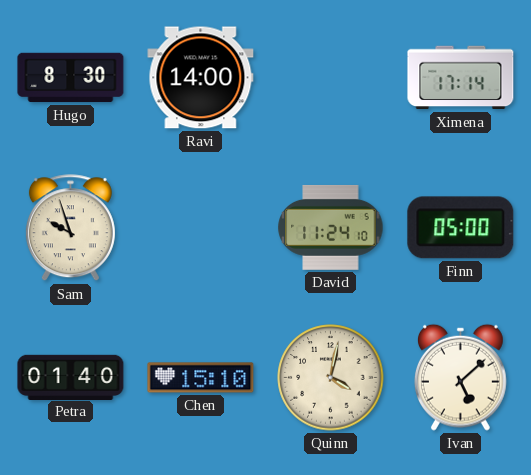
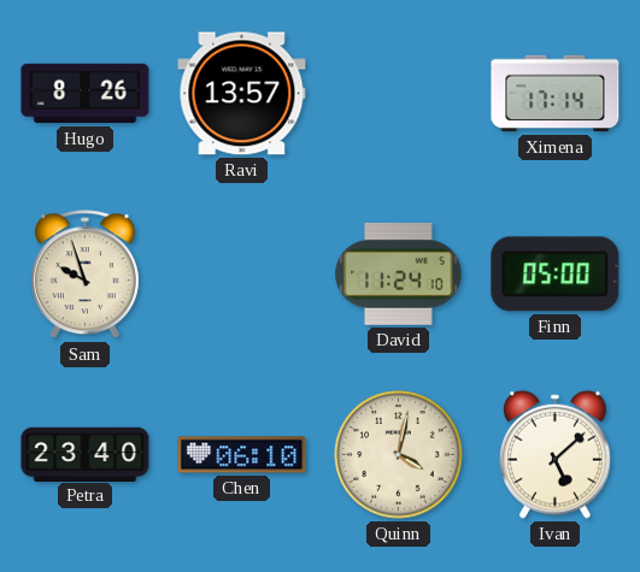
Hugo: 8:30 -> 8:26 (86, 94)
Ravi: 14:00 -> 13:57 (242, 94)
Petra: 01:40 -> 23:40 (86, 454)
Chen: 15:10 -> 06:10 (242, 455)
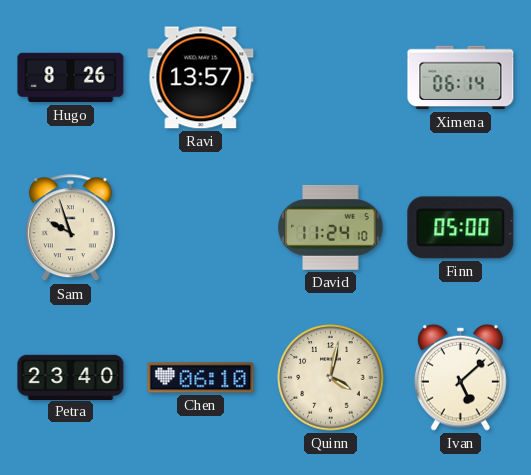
Ximena: 17:14 -> 06:14 (461, 78)
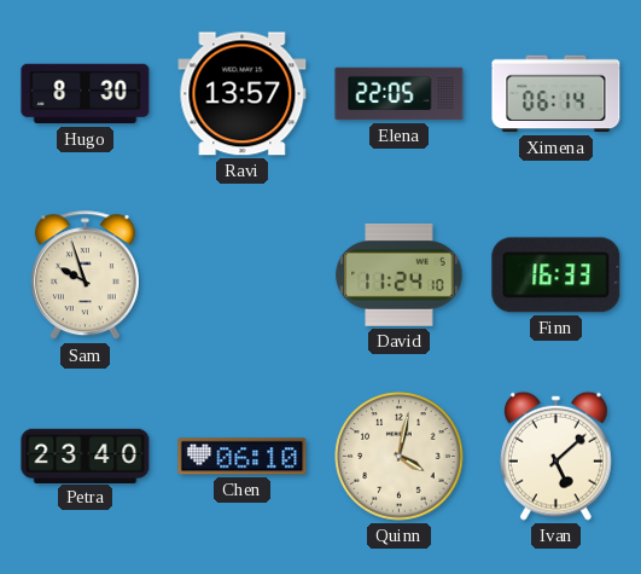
Hugo: 8:26 -> 8:30 (86, 94)
Elena: none -> 22:05 (400, 94)
Finn: 05:00 -> 16:33 (556, 276)
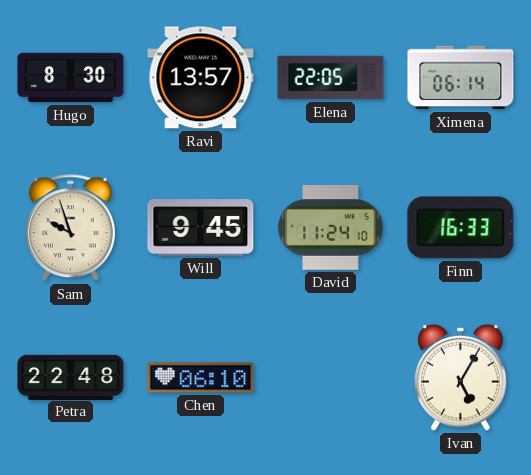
Will: none -> 9:45 (201, 228)
Petra: 23:40 -> 22:48 (71, 377)
Quinn: 4:02 -> none (400, 457)
Ivan: 5:08 -> 5:05 (460, 377)
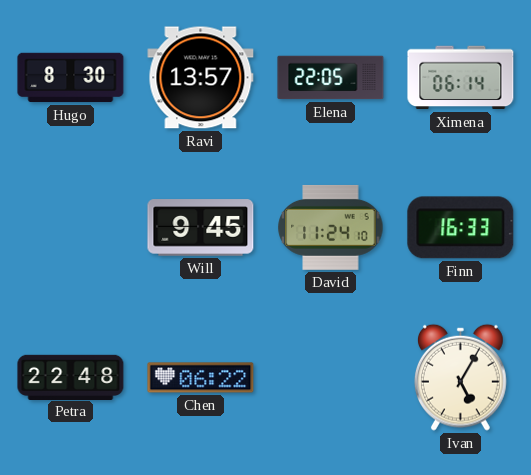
Sam: 9:57 -> none (70, 228)
Chen: 06:10 -> 06:22 (201, 378)
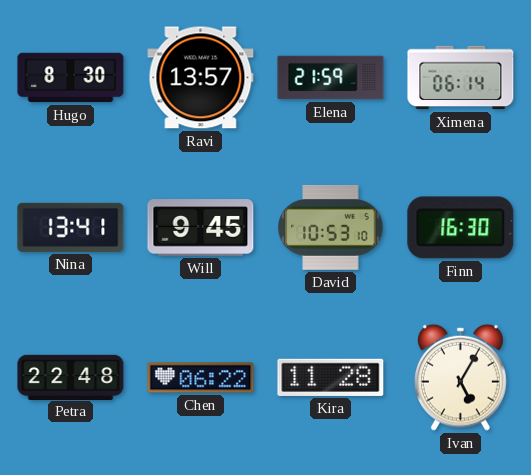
Elena: 22:05 -> 21:59 (331, 78)
Nina: none -> 13:41 (71, 227)
David: 11:24 -> 10:53 (331, 227)
Finn: 16:33 -> 16:30 (461, 228)
Kira: none -> 11:28 (331, 377)
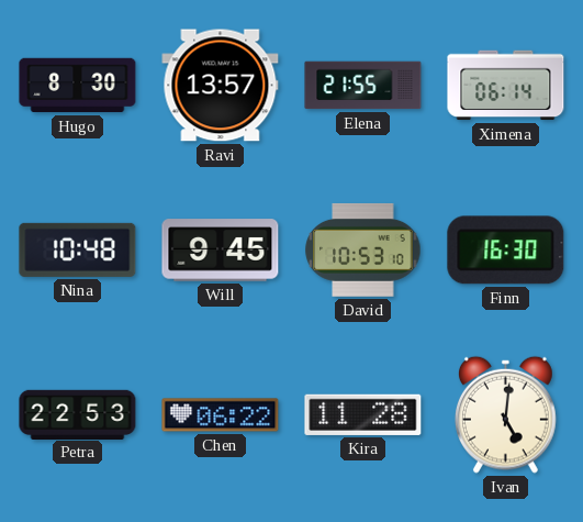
Elena: 21:59 -> 21:55 (363, 86)
Nina: 13:41 -> 10:48 (78, 249)
Petra: 22:48 -> 22:53 (78, 414)
Ivan: 5:05 -> 5:01 (505, 414)
